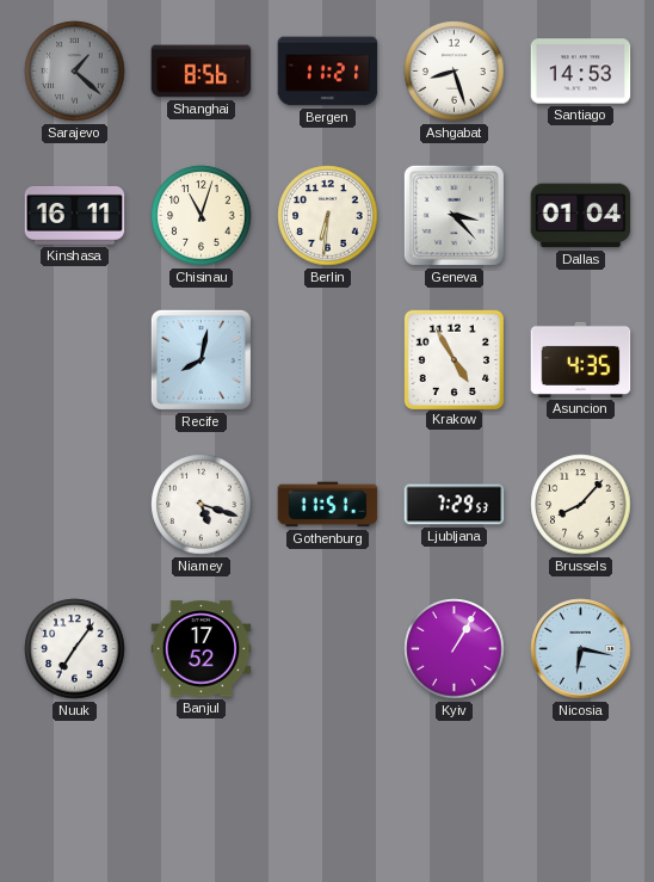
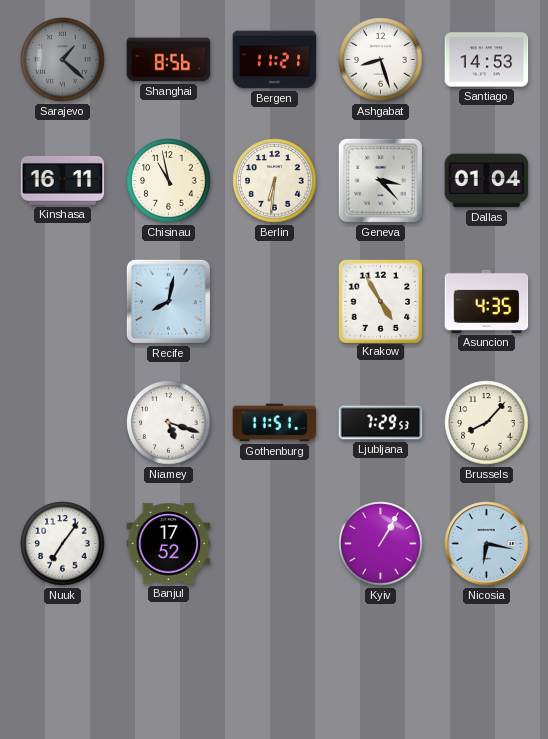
Chisinau: 11:03 -> 10:58 (169, 181)
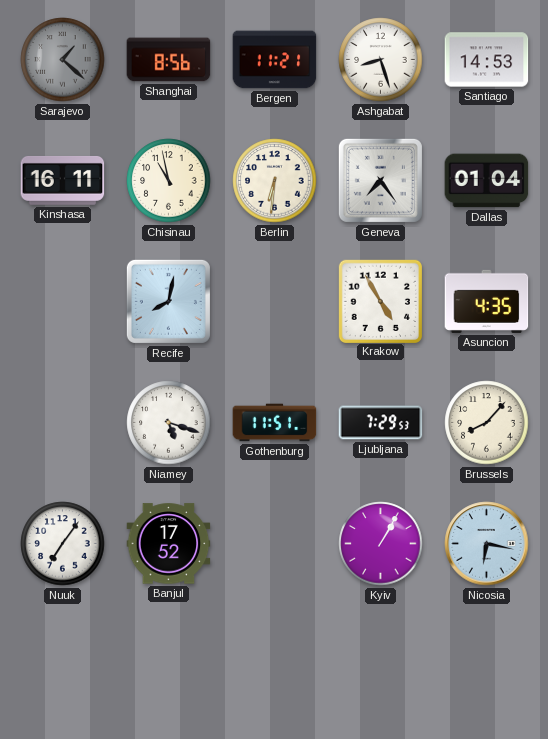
Geneva: 3:23 -> 7:24 (380, 180)
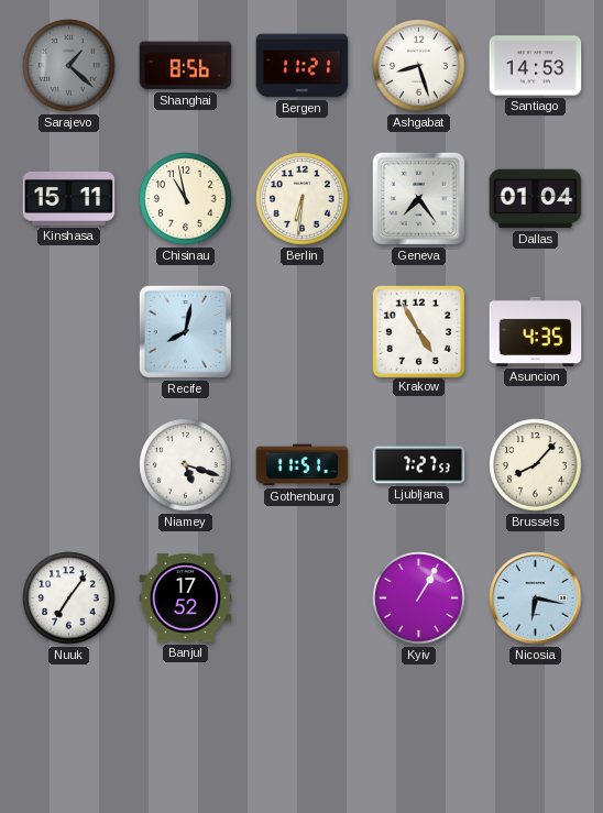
Kinshasa: 16:11 -> 15:11 (69, 198)
Ljubljana: 7:29 -> 7:27 (419, 465)
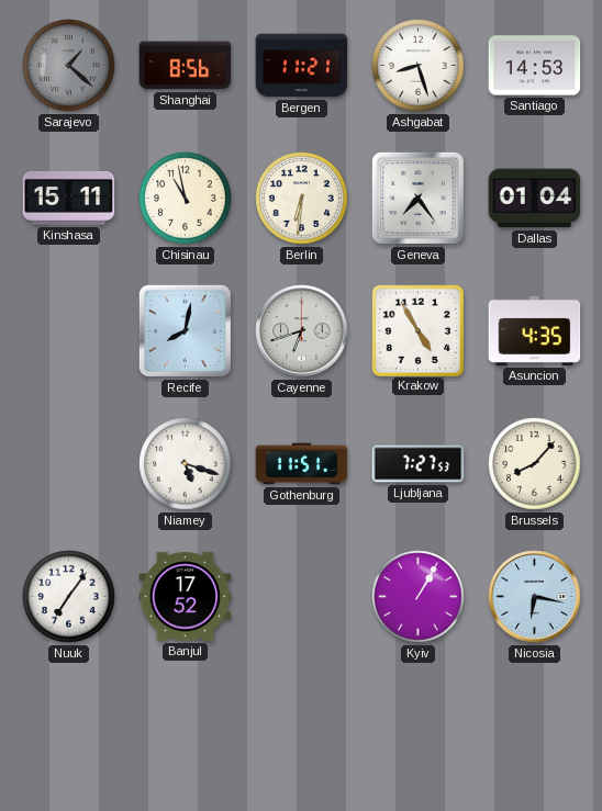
Cayenne: none -> 6:42 (302, 331)
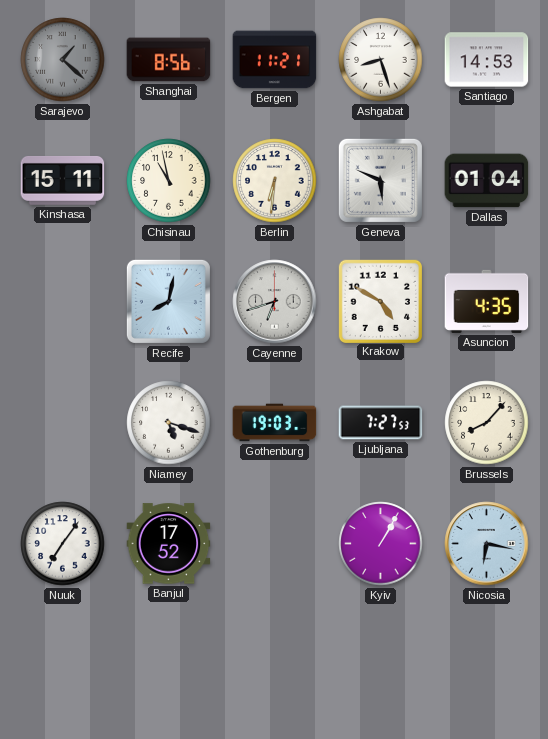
Geneva: 7:24 -> 5:49 (380, 180)
Krakow: 4:55 -> 4:50 (380, 301)
Gothenburg: 11:51 -> 19:03 (275, 423)
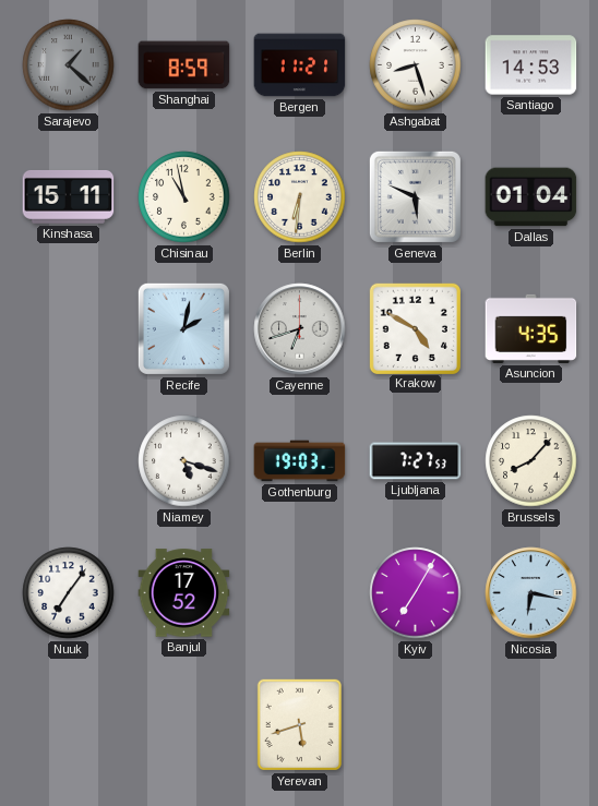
Shanghai: 8:56 -> 8:59 (184, 65)
Recife: 8:02 -> 2:02 (183, 328)
Kyiv: 1:05 -> 7:05 (416, 593)
Yerevan: none -> 5:42 (299, 724)
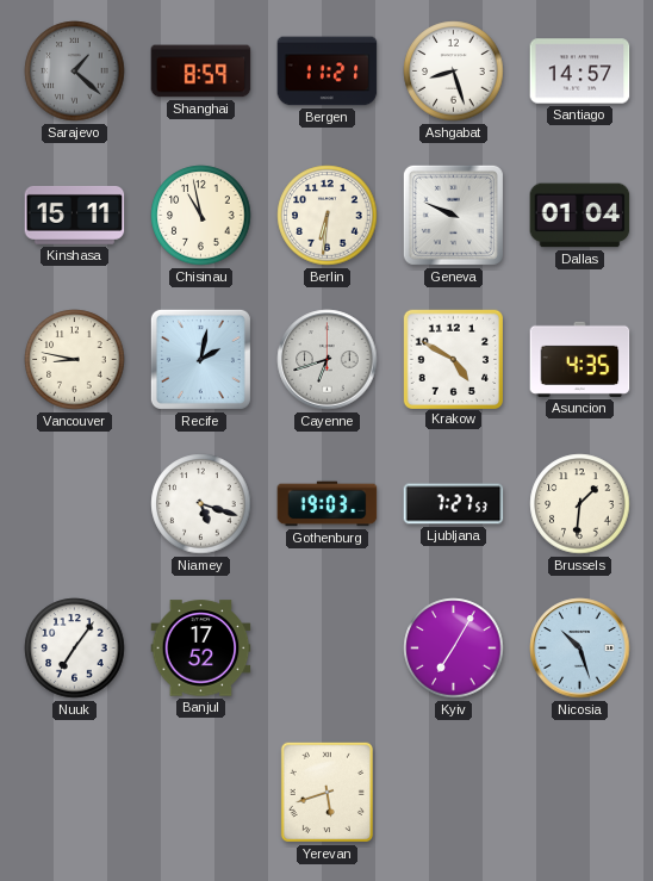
Santiago: 14:53 -> 14:57 (580, 72)
Geneva: 5:49 -> 9:49 (453, 215)
Vancouver: none -> 8:47 (75, 360)
Brussels: 8:07 -> 1:31 (580, 504)
Nicosia: 6:17 -> 10:27 (580, 649)
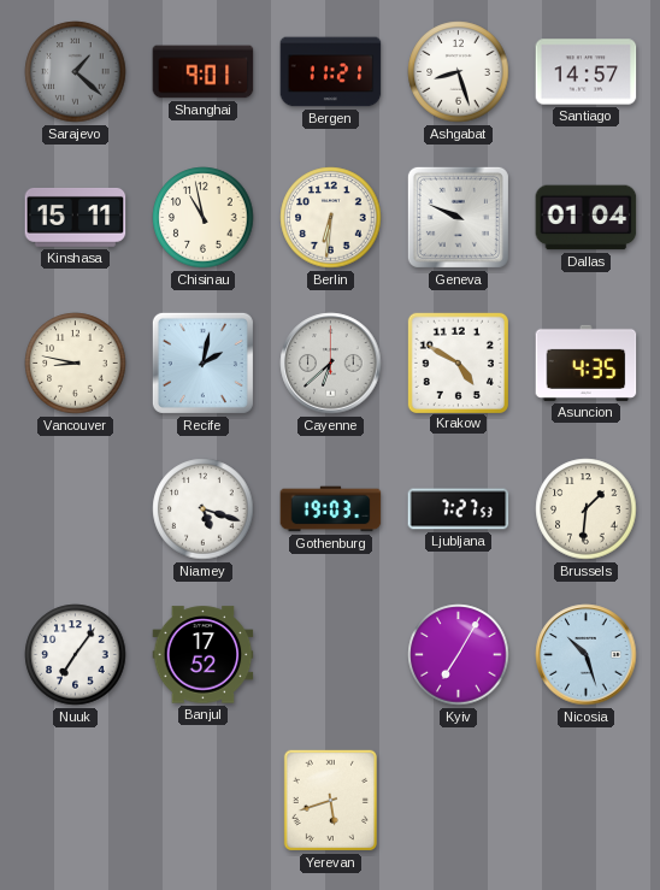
Shanghai: 8:59 -> 9:01 (204, 72)
Cayenne: 6:42 -> 6:38 (331, 364)
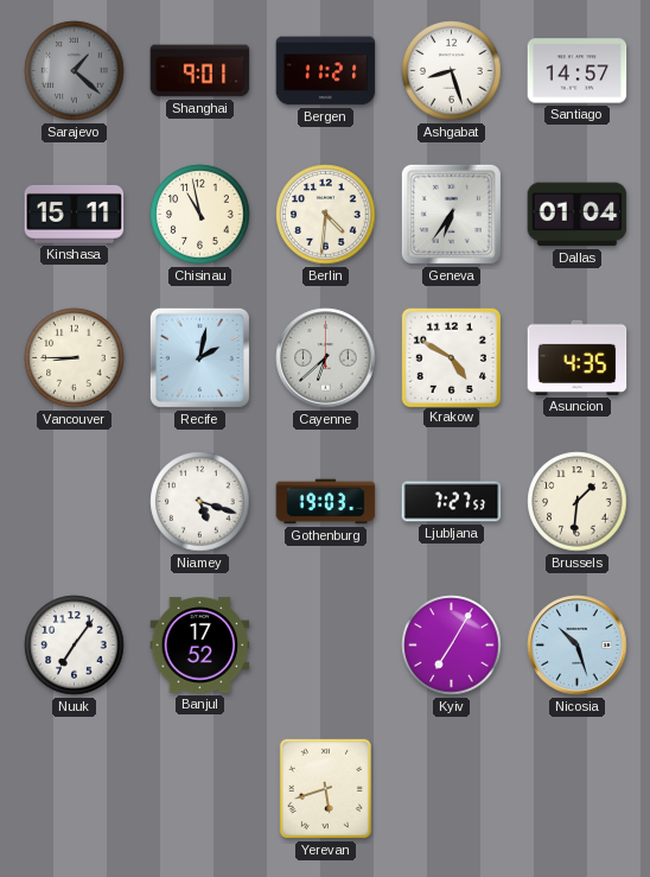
Berlin: 6:31 -> 4:31 (326, 215)
Geneva: 9:49 -> 6:36 (451, 214)
Vancouver: 8:47 -> 8:45 (75, 358)
